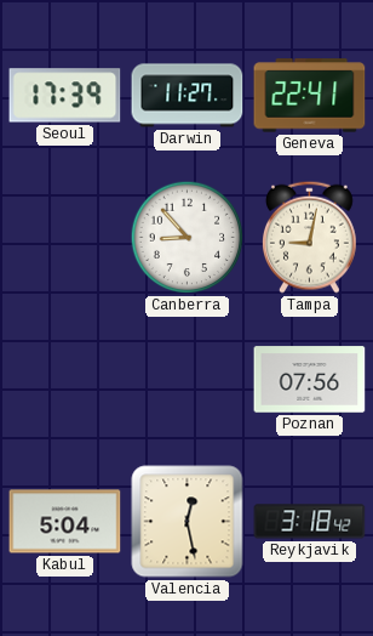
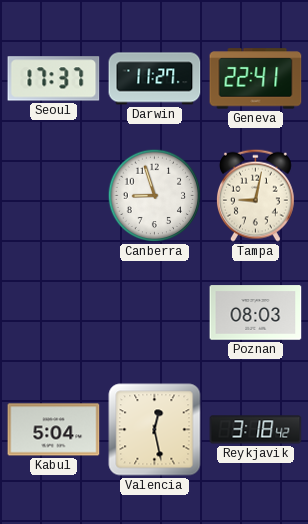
Seoul: 17:39 -> 17:37 (54, 79)
Canberra: 8:53 -> 8:57 (155, 196)
Poznan: 07:56 -> 08:03 (256, 313)
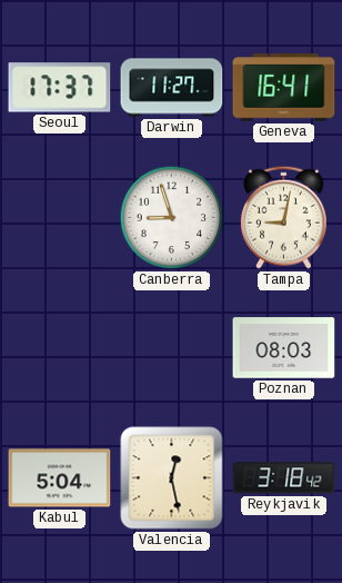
Geneva: 22:41 -> 16:41 (284, 88)
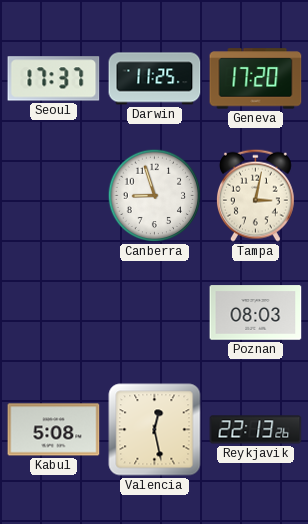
Darwin: 11:27 -> 11:25 (155, 79)
Geneva: 16:41 -> 17:20 (256, 79)
Tampa: 9:02 -> 3:02 (256, 195)
Kabul: 5:04 -> 5:08 (54, 430)
Reykjavik: 3:18 -> 22:13 (256, 430)
